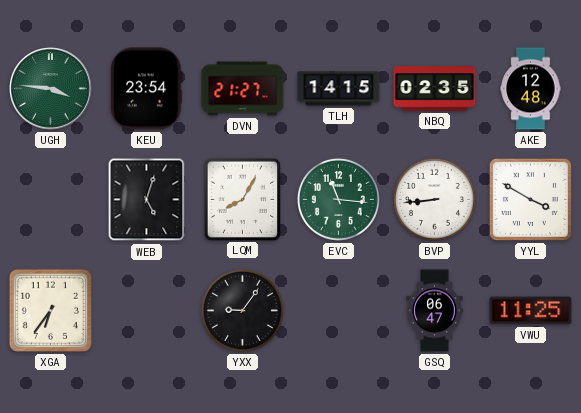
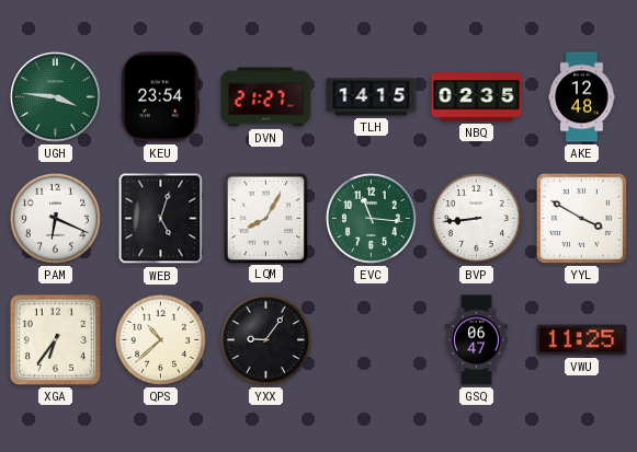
PAM: none -> 6:19 (55, 218)
QPS: none -> 10:38 (160, 339)
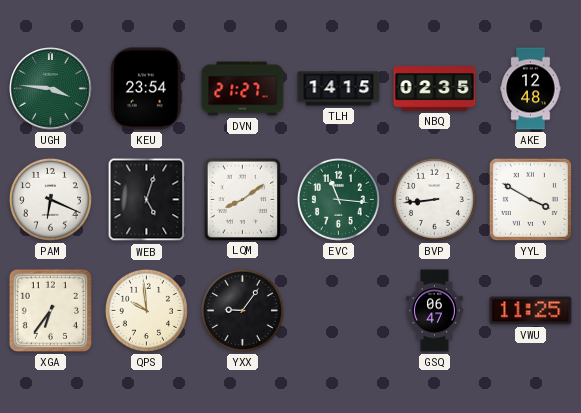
LQM: 8:05 -> 8:09 (242, 199)
QPS: 10:38 -> 9:59 (146, 310)
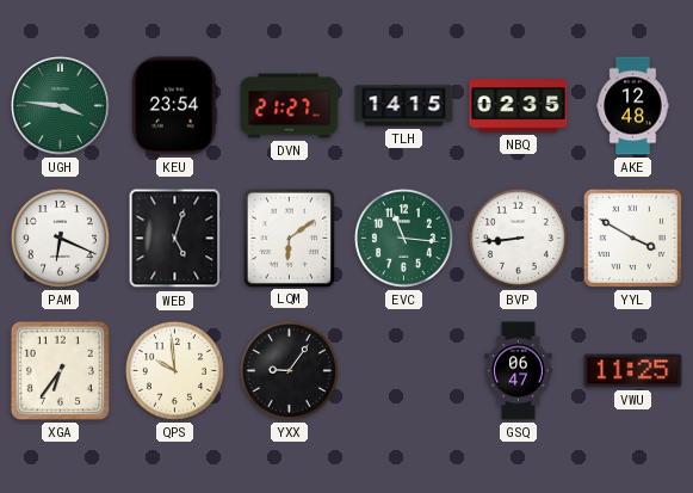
LQM: 8:09 -> 6:09 (289, 238)
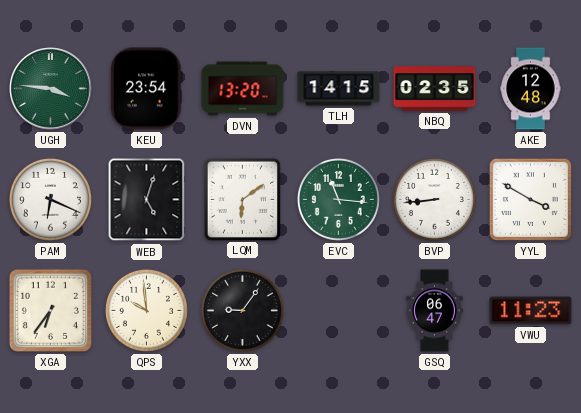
DVN: 21:27 -> 13:20 (243, 89)
VWU: 11:25 -> 11:23 (531, 311)
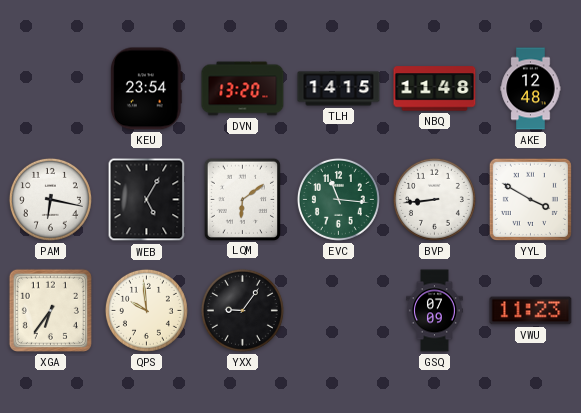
UGH: 3:46 -> none (51, 89)
NBQ: 02:35 -> 11:48 (435, 89)
PAM: 6:19 -> 6:17 (50, 199)
WEB: 5:03 -> 5:05 (147, 200)
GSQ: 06:47 -> 07:09 (435, 311)
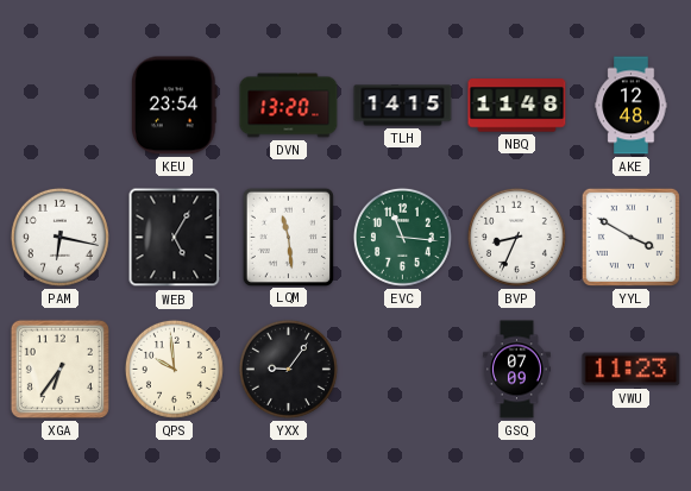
LQM: 6:09 -> 11:29 (288, 237)
BVP: 8:44 -> 8:34 (516, 237)
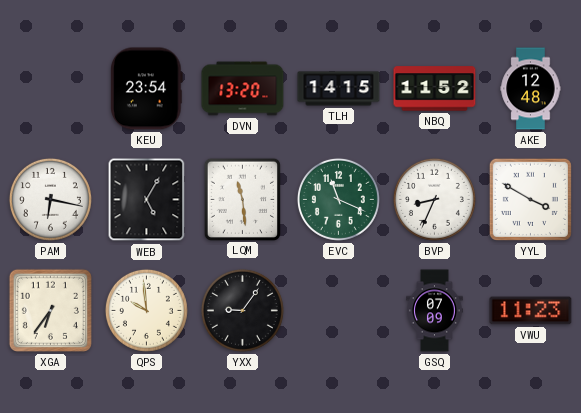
NBQ: 11:48 -> 11:52 (435, 89)
EVC: 11:16 -> 11:19 (338, 199)
